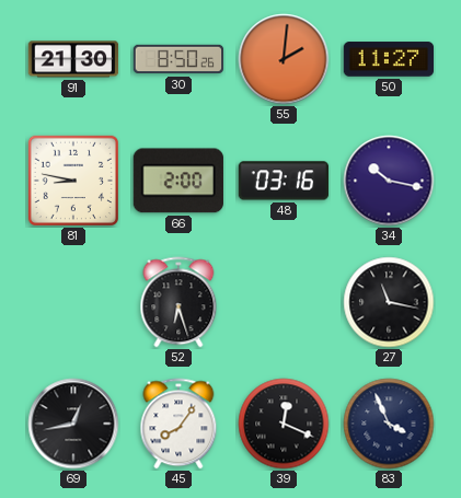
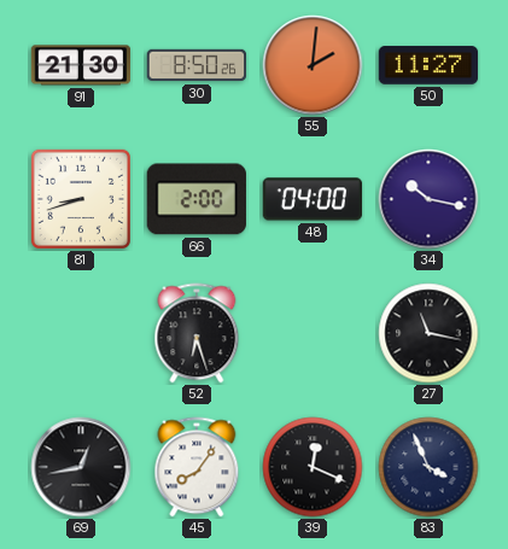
81: 8:47 -> 8:42 (80, 198)
48: 03:16 -> 04:00 (313, 199)
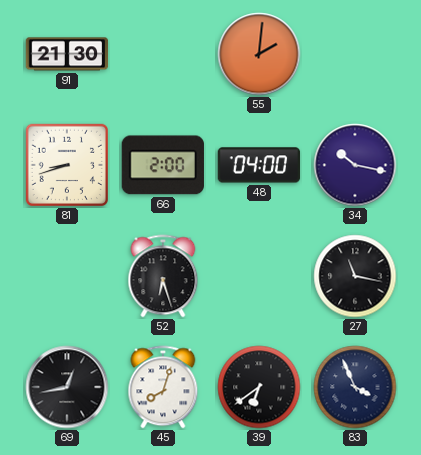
30: 8:50 -> none (197, 65)
50: 11:27 -> none (428, 65)
45: 8:06 -> 8:03 (163, 387)
39: 12:19 -> 6:39 (259, 387)
